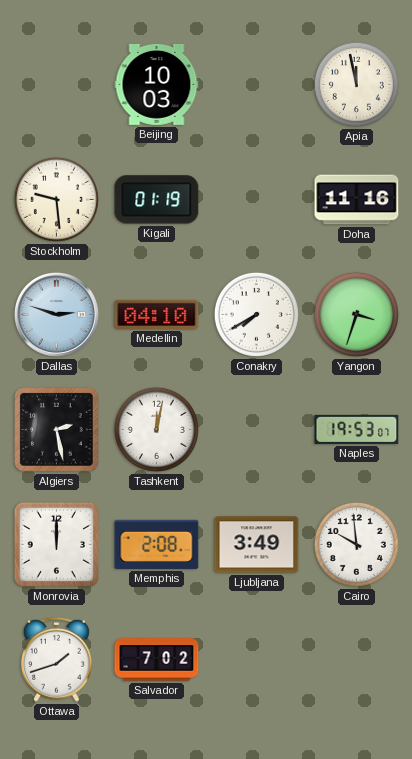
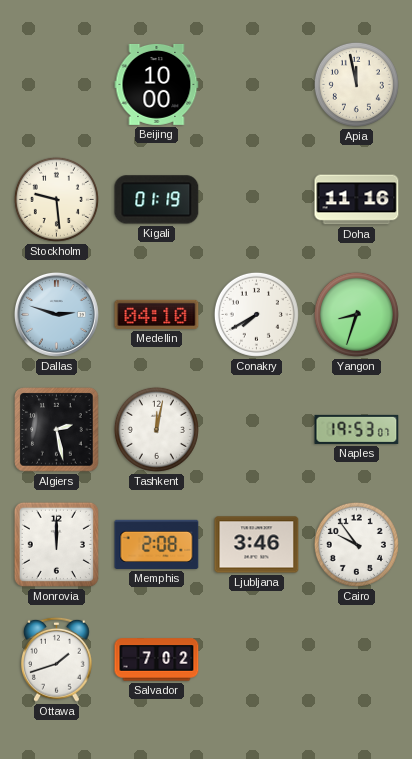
Beijing: 10:03 -> 10:00 (157, 84)
Yangon: 3:33 -> 8:33 (356, 314)
Ljubljana: 3:49 -> 3:46 (257, 545)
Cairo: 9:59 -> 9:54 (356, 544)
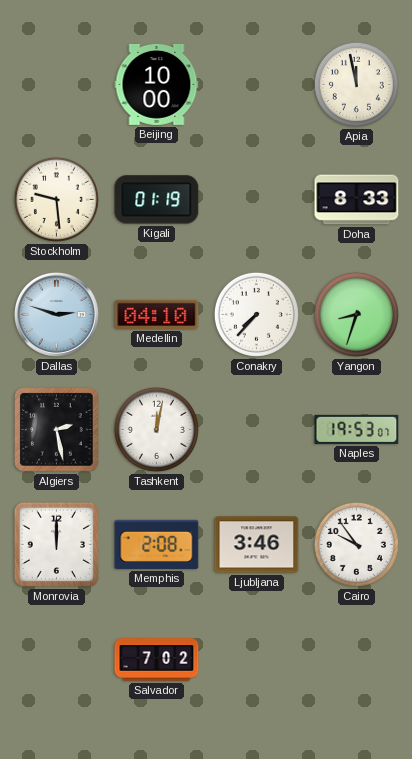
Doha: 11:16 -> 8:33 (357, 200)
Conakry: 7:40 -> 7:37 (256, 314)
Ottawa: 1:42 -> none (57, 659)
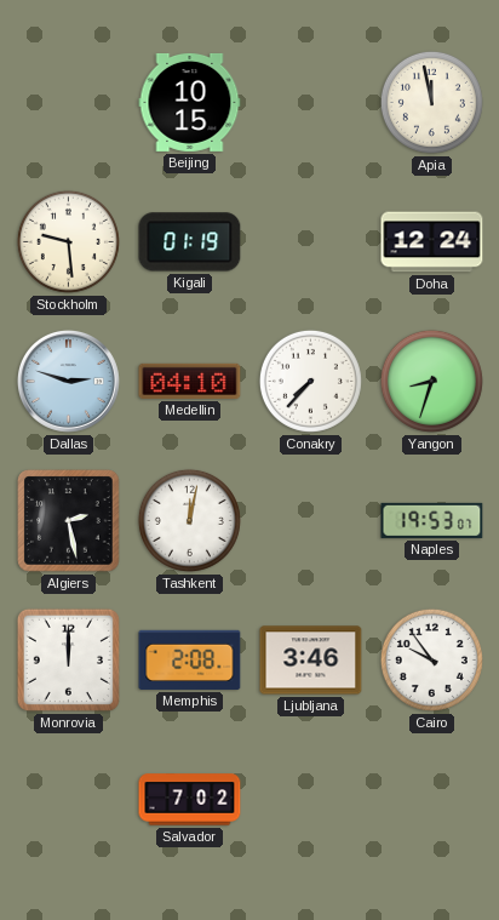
Beijing: 10:00 -> 10:15 (190, 102)
Doha: 8:33 -> 12:24 (432, 242)
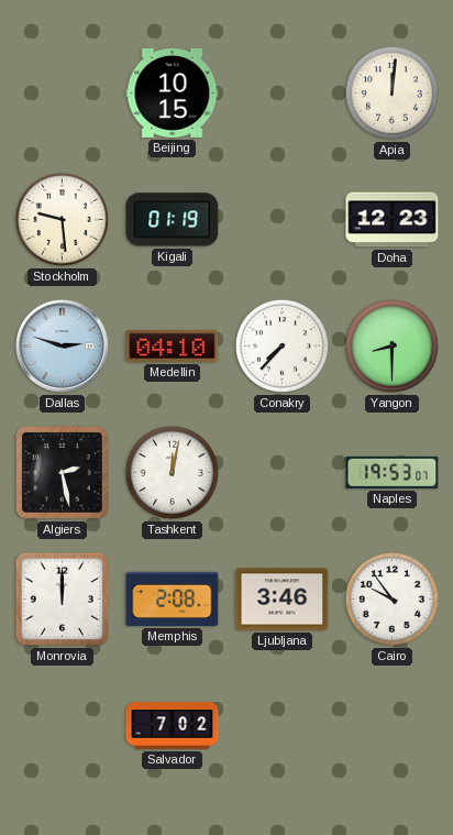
Apia: 11:58 -> 12:01 (391, 92)
Doha: 12:24 -> 12:23 (393, 220)
Yangon: 8:33 -> 8:30 (391, 345)
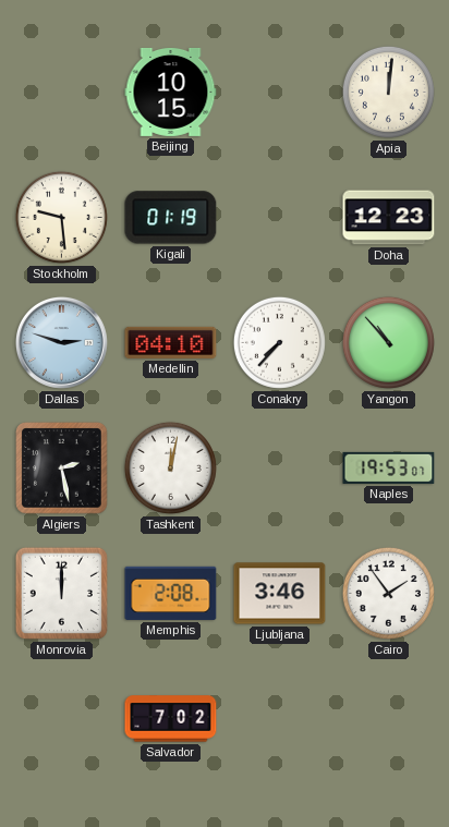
Yangon: 8:30 -> 10:53 (388, 342)
Cairo: 9:54 -> 1:54 (388, 593)
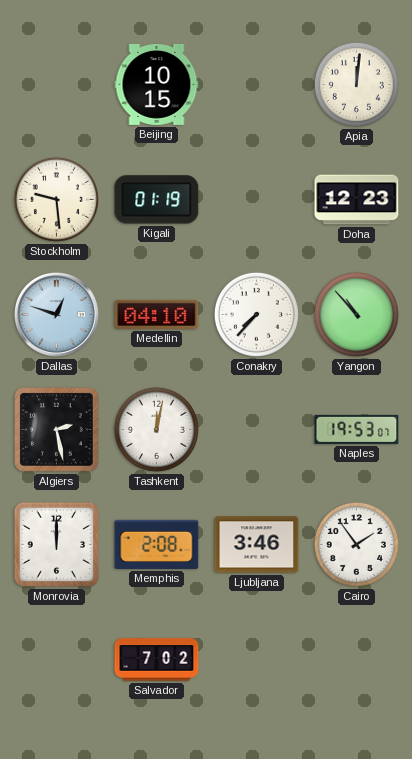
Dallas: 2:48 -> 12:48 (56, 314)
